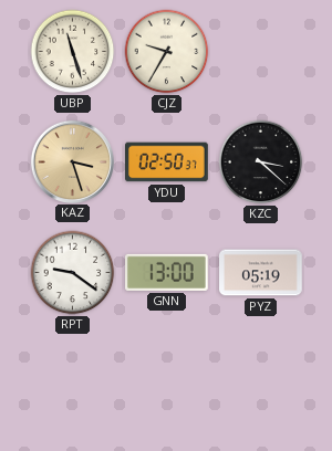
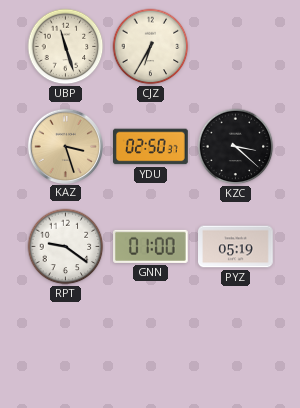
CJZ: 9:35 -> 6:35 (151, 47)
GNN: 13:00 -> 01:00 (151, 246)
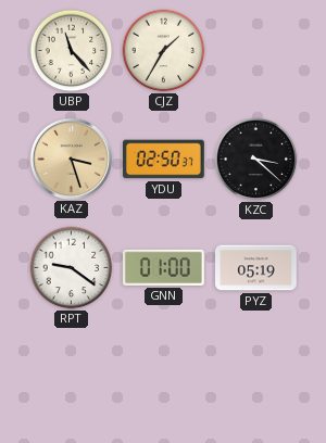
UBP: 11:27 -> 11:23 (72, 51)
CJZ: 6:35 -> 1:35 (164, 51)
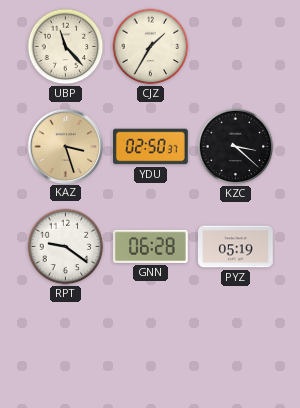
GNN: 01:00 -> 06:28 (151, 246)
